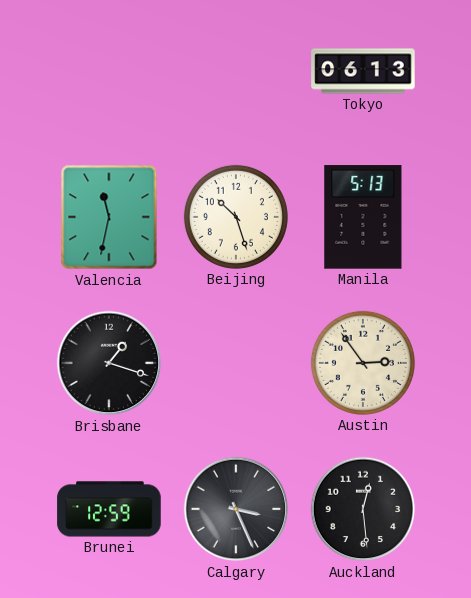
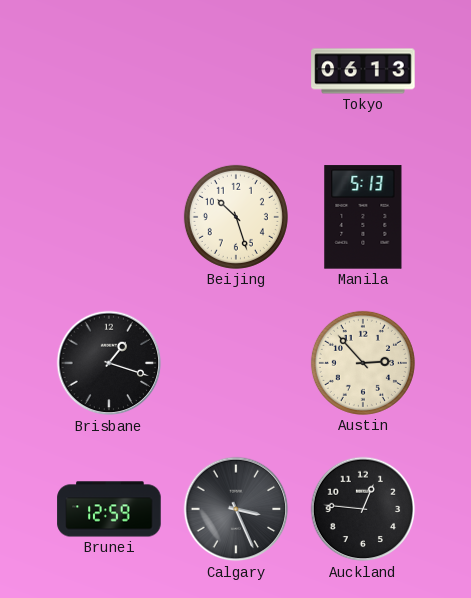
Valencia: 11:32 -> none (109, 217)
Austin: 2:54 -> 2:53 (363, 363)
Auckland: 12:29 -> 12:46 (363, 509)
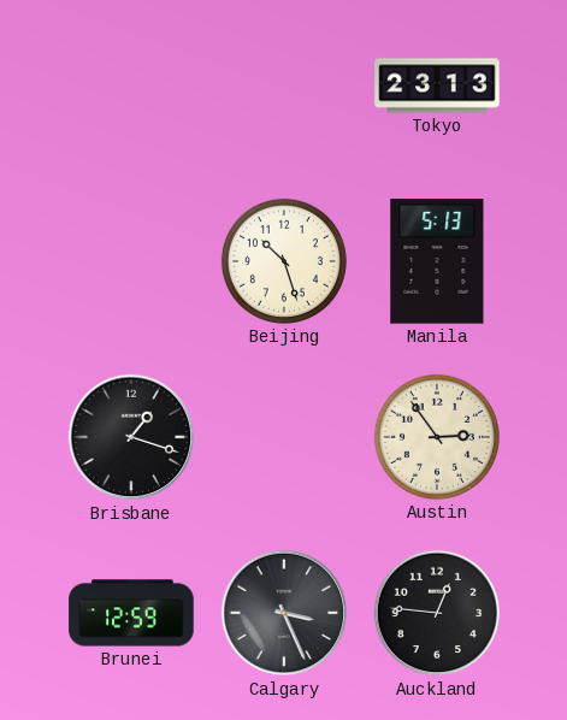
Tokyo: 06:13 -> 23:13 (437, 85)
Austin: 2:53 -> 2:54 (437, 437)
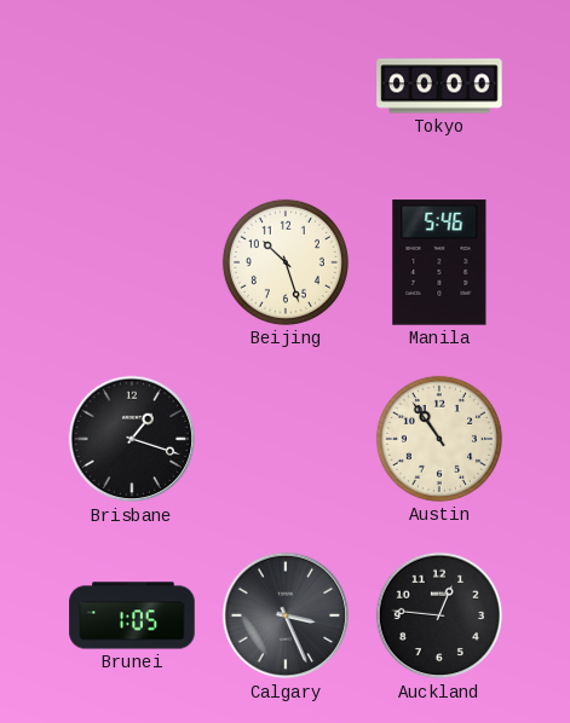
Tokyo: 23:13 -> 00:00 (439, 86)
Manila: 5:13 -> 5:46 (439, 262)
Austin: 2:54 -> 10:54 (439, 439)
Brunei: 12:59 -> 1:05 (132, 615)
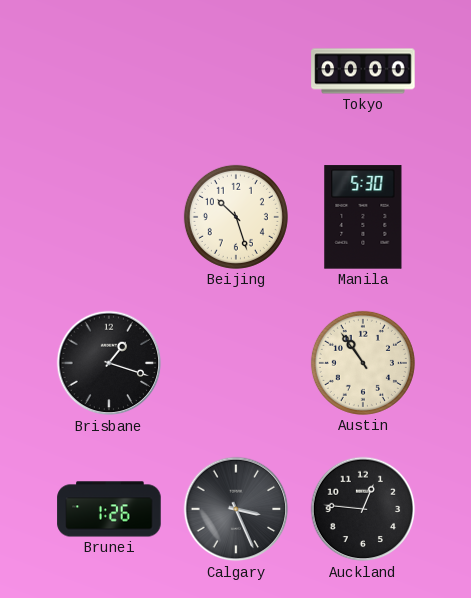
Manila: 5:46 -> 5:30 (363, 217)
Brunei: 1:05 -> 1:26 (109, 509)
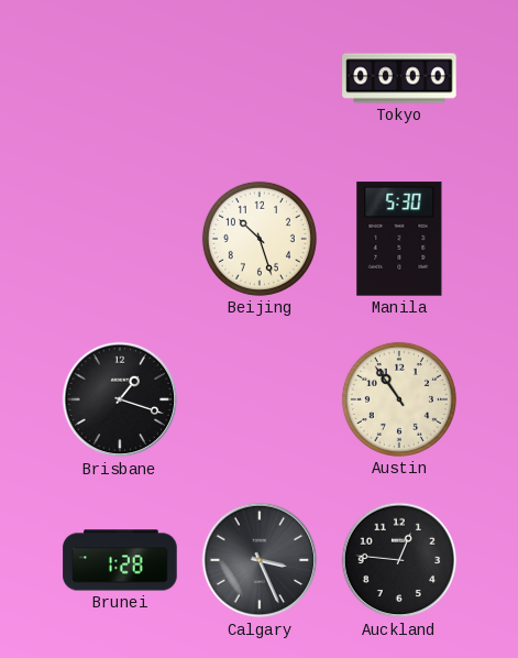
Brunei: 1:26 -> 1:28 (120, 560)
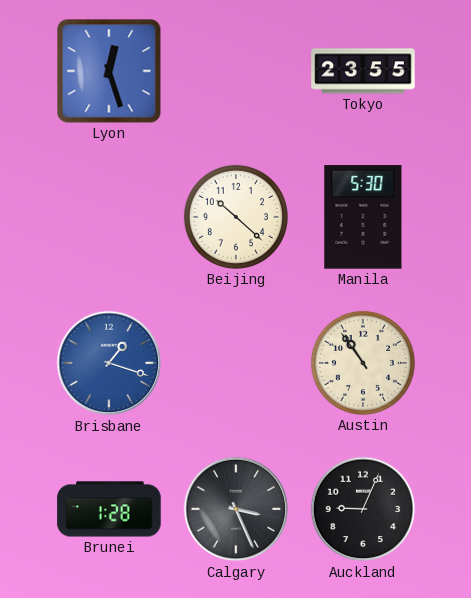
Lyon: none -> 12:27 (109, 71)
Tokyo: 00:00 -> 23:55 (363, 71)
Beijing: 10:27 -> 10:22 (236, 217)
Brisbane dial: black -> blue (109, 363)
Auckland: 12:46 -> 9:04 (363, 509)
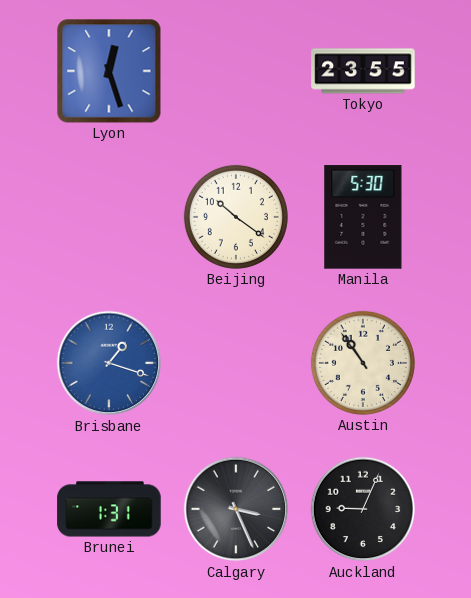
Beijing: 10:22 -> 10:21 (236, 217)
Brunei: 1:28 -> 1:31 (109, 509)
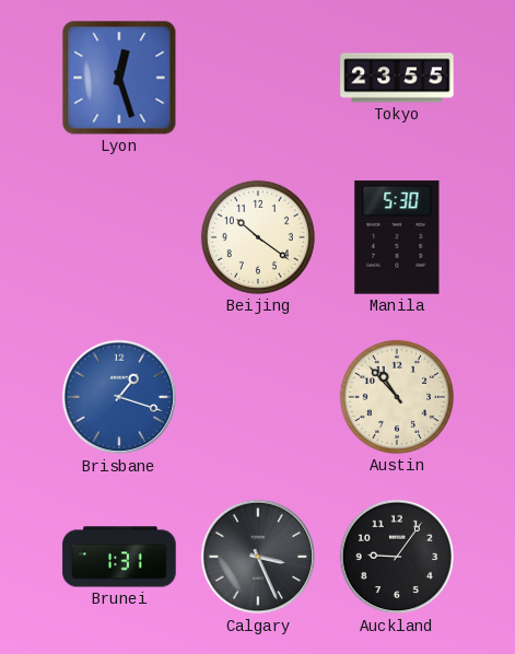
Austin: 10:54 -> 10:53 (397, 397)
Auckland: 9:04 -> 9:06 (397, 557)
